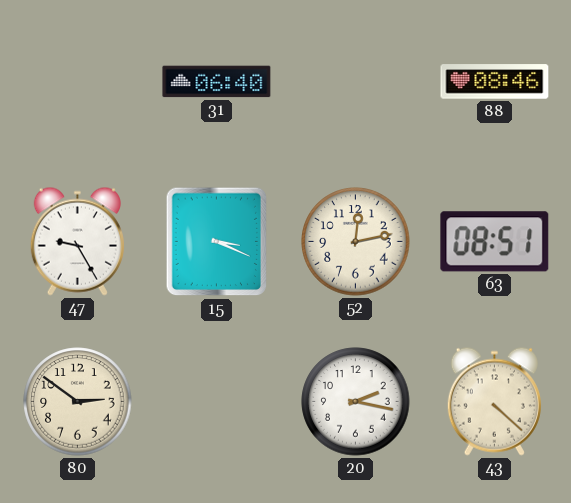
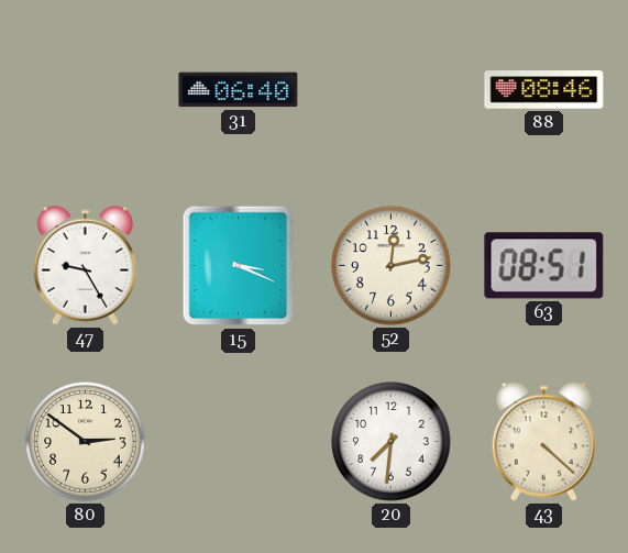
20: 2:17 -> 7:31 (392, 442)
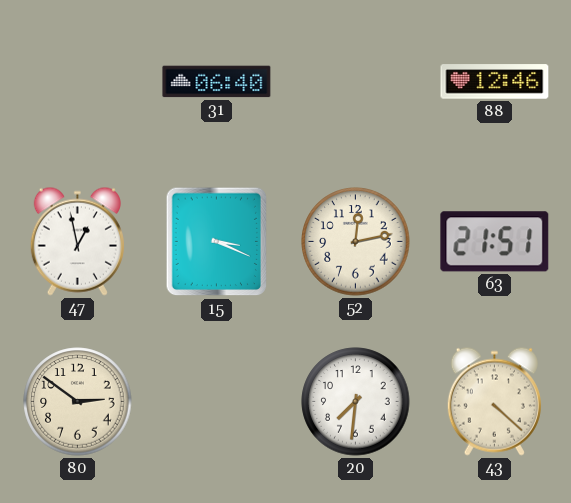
88: 08:46 -> 12:46 (495, 82)
47: 9:25 -> 12:58 (77, 241)
63: 08:51 -> 21:51 (495, 242)
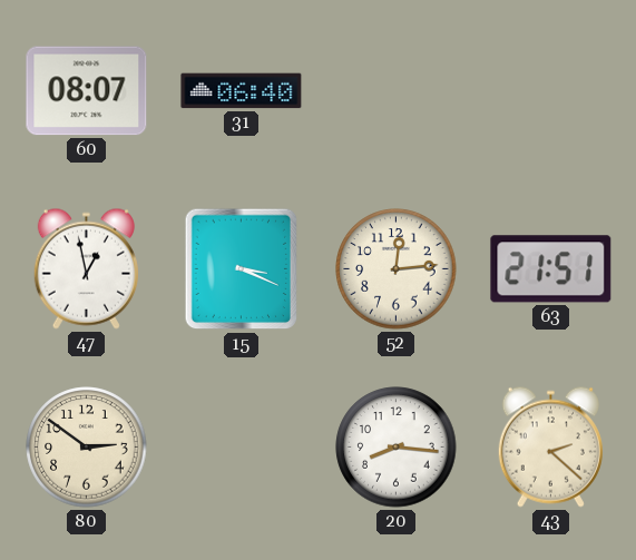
60: none -> 08:07 (87, 91)
88: 12:46 -> none (495, 82)
52: 12:13 -> 12:14 (397, 269)
20: 7:31 -> 8:16 (397, 448)
43: 4:22 -> 2:22 (550, 446)
